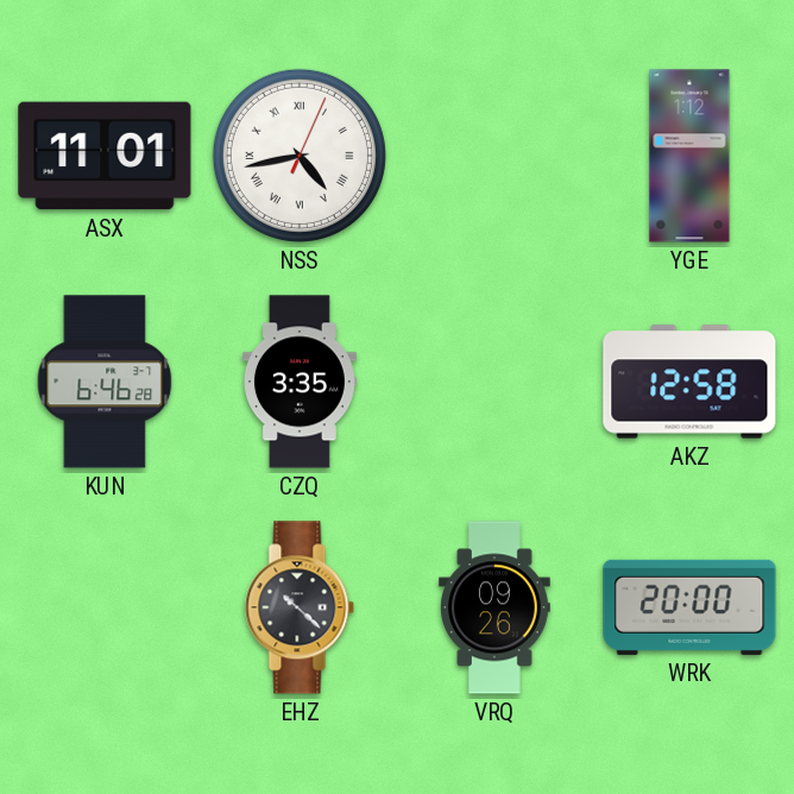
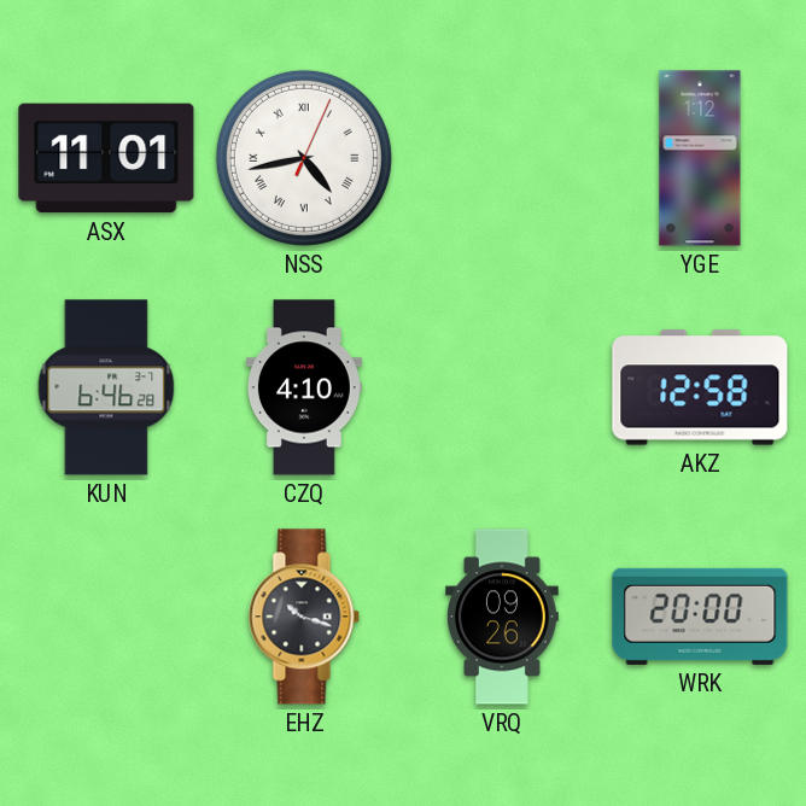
CZQ: 3:35 -> 4:10 (304, 387)
EHZ: 10:22 -> 10:18 (304, 617)
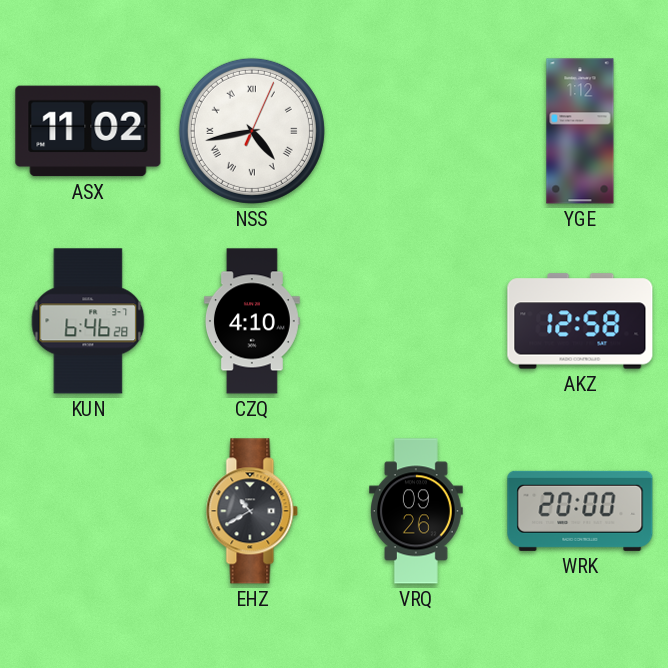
ASX: 11:01 -> 11:02 (88, 131)
EHZ: 10:18 -> 10:40 (252, 511)
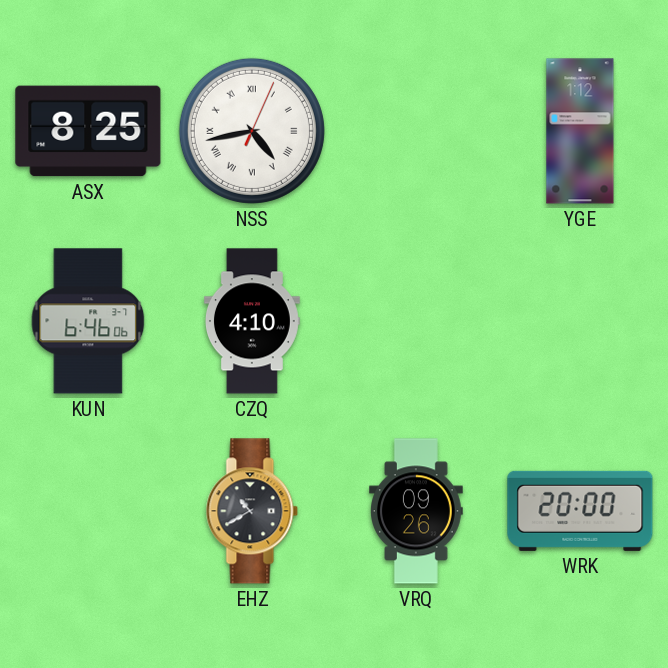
ASX: 11:02 -> 8:25 (88, 131)
KUN: 6:46:28 -> 6:46:06 (88, 321)
AKZ: 12:58 -> none (580, 321)
